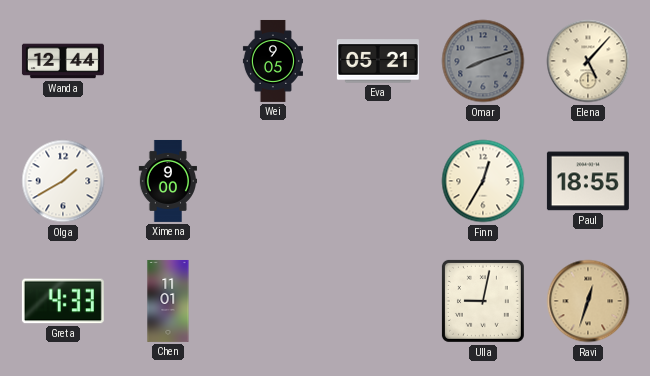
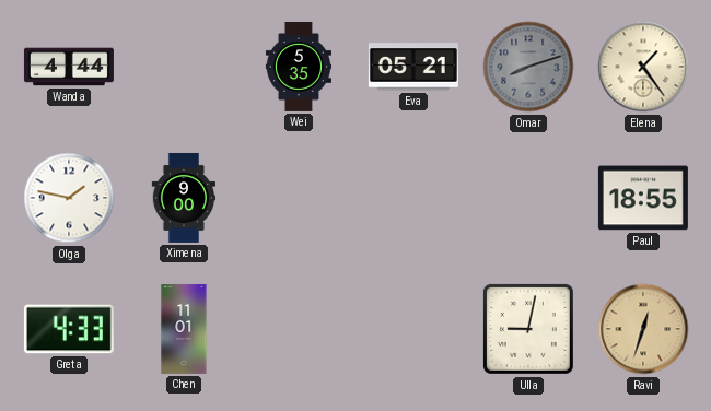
Wanda: 12:44 -> 4:44 (69, 67)
Wei: 9:05 -> 5:35 (298, 67)
Elena: 5:07 -> 1:24 (643, 67)
Olga: 1:40 -> 1:47 (69, 198)
Finn: 12:35 -> none (483, 181)
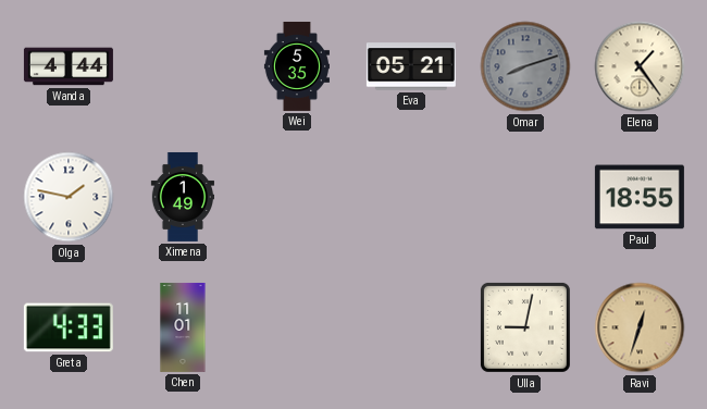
Ximena: 9:00 -> 1:49 (182, 197)
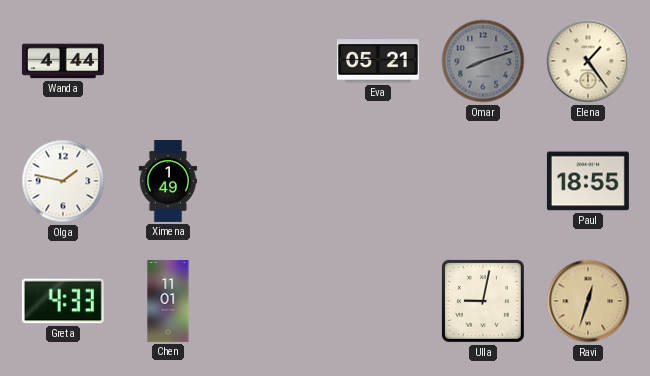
Wei: 5:35 -> none (296, 66)
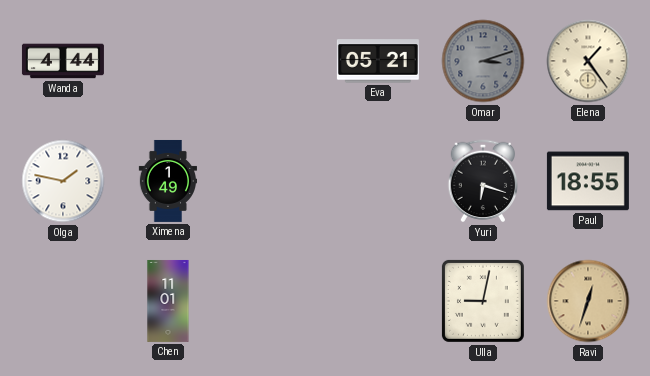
Omar: 8:12 -> 3:12 (483, 61)
Yuri: none -> 6:18 (483, 181)
Greta: 4:33 -> none (63, 301)
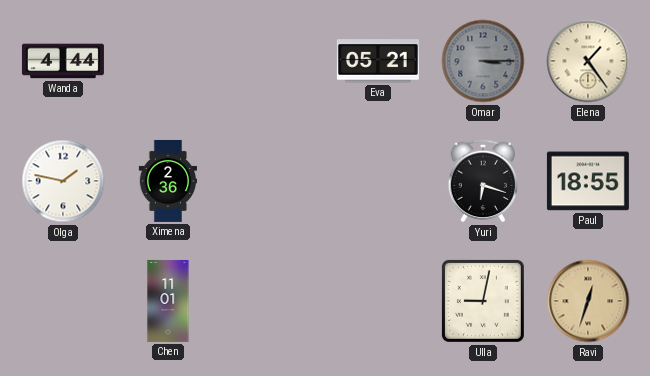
Omar: 3:12 -> 3:15 (483, 61)
Ximena: 1:49 -> 2:36 (167, 181)
